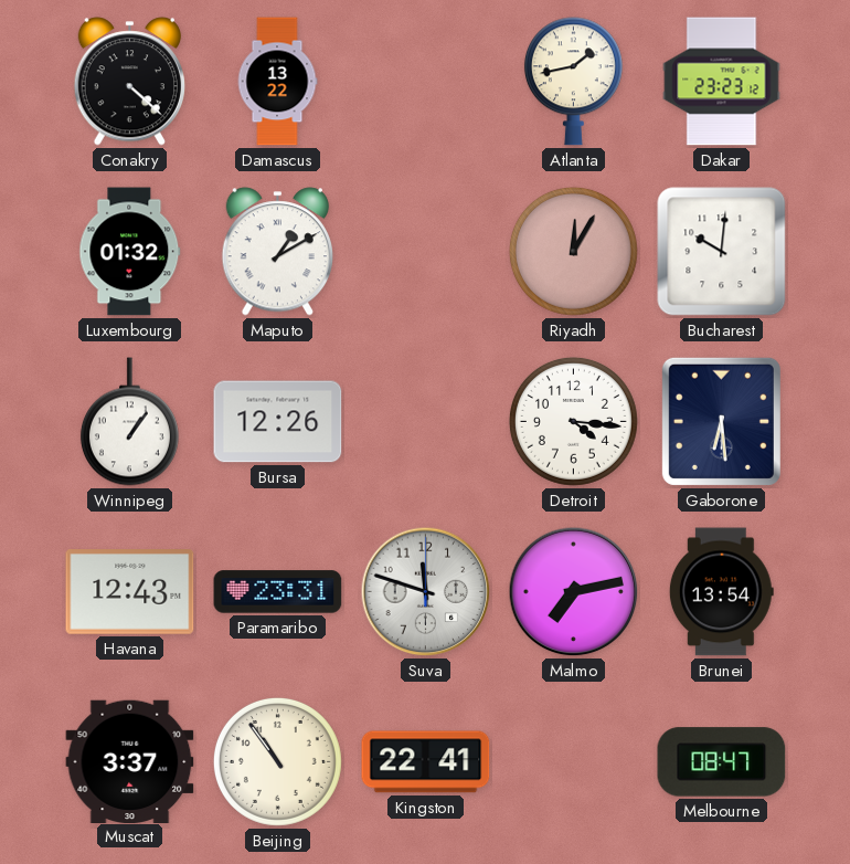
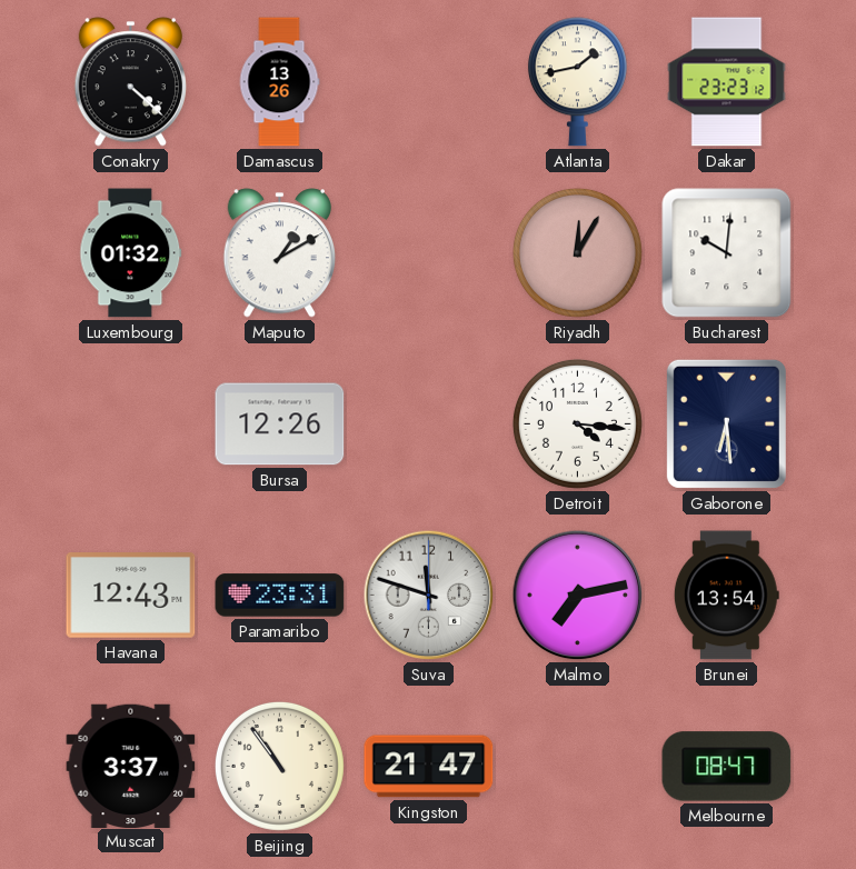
Damascus: 13:22 -> 13:26 (279, 82)
Winnipeg: 1:06 -> none (129, 422)
Kingston: 22:41 -> 21:47 (429, 767)
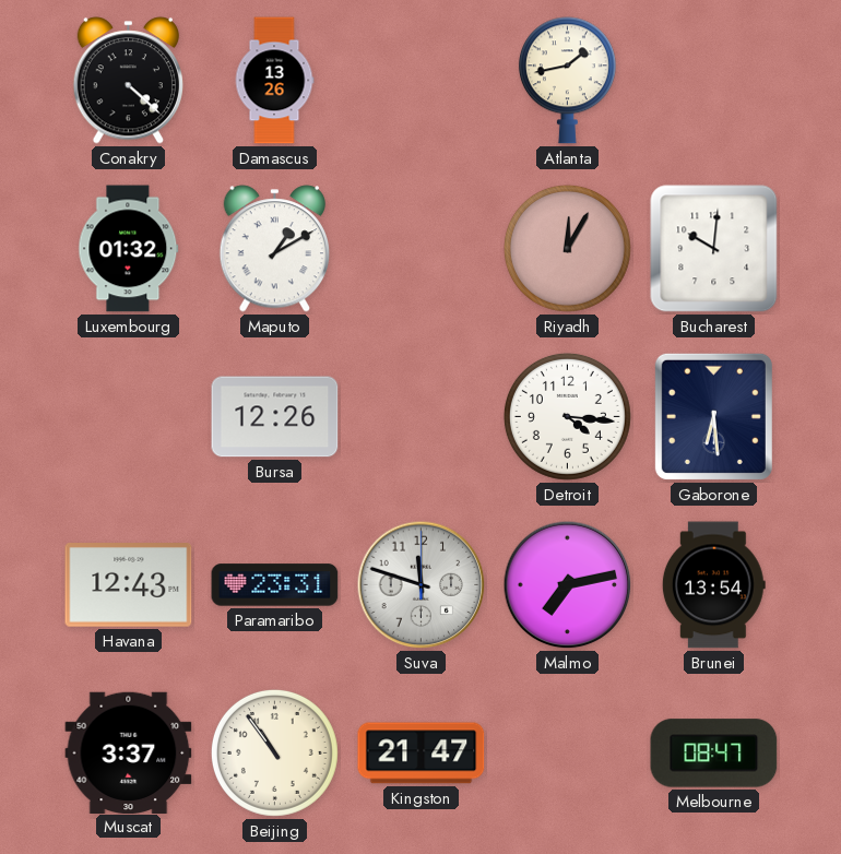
Dakar: 23:23 -> none (727, 82)
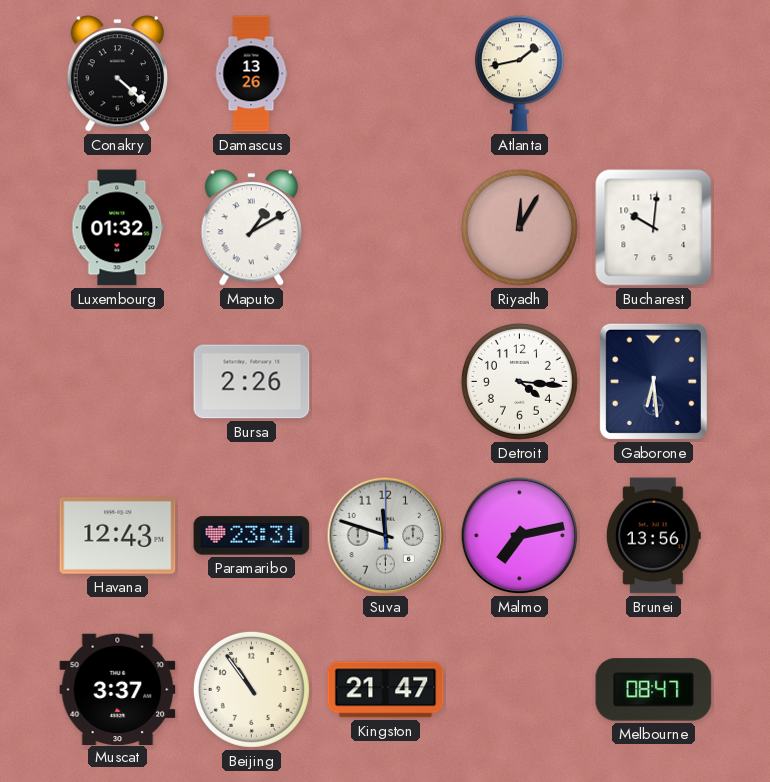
Bursa: 12:26 -> 2:26 (252, 382)
Brunei: 13:54 -> 13:56 (653, 536)
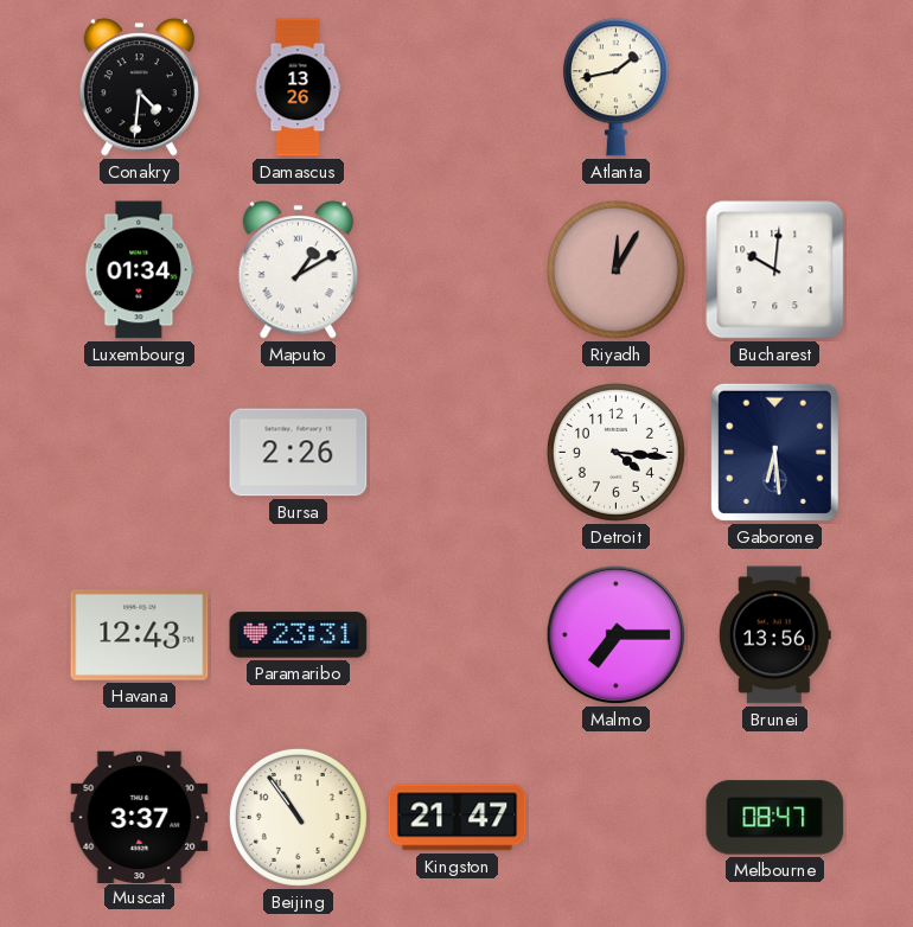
Conakry: 4:22 -> 4:31 (139, 88)
Luxembourg: 01:32 -> 01:34 (140, 270)
Suva: 11:48 -> none (386, 536)
Malmo: 7:13 -> 7:15 (617, 635)
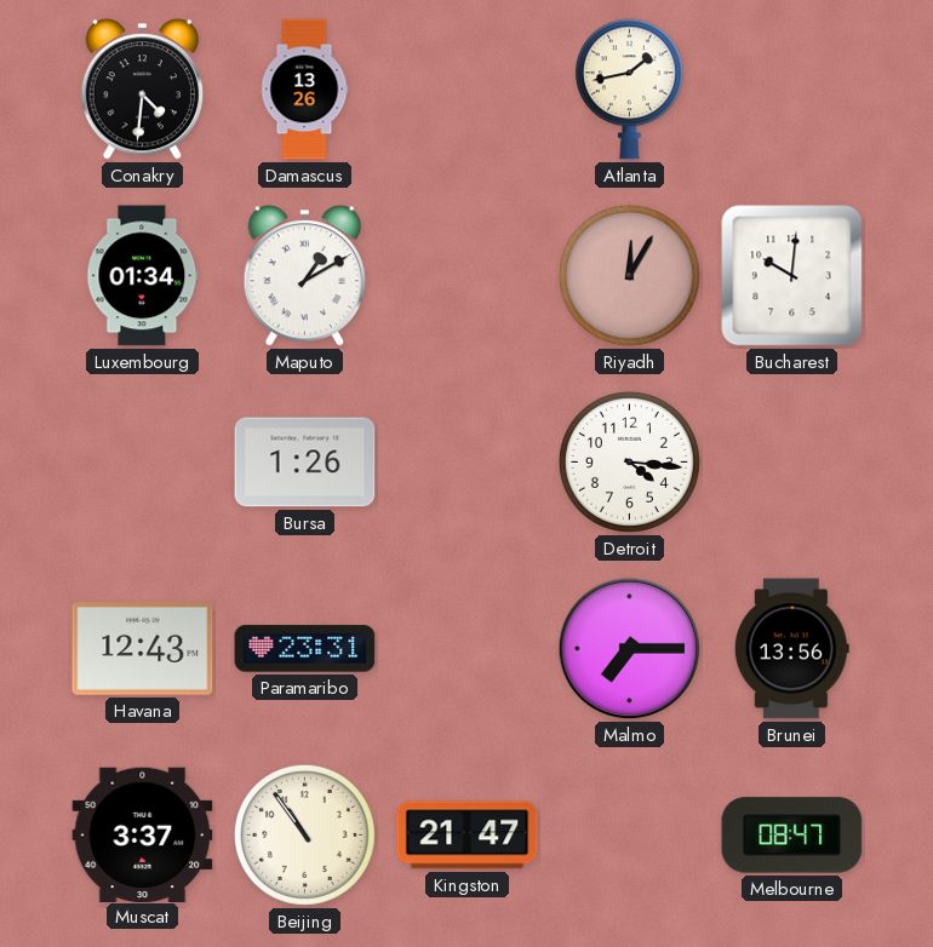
Bursa: 2:26 -> 1:26 (305, 463)
Gaborone: 6:29 -> none (774, 452)
